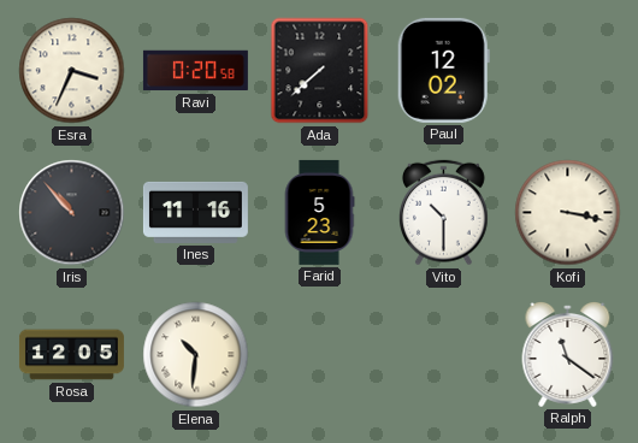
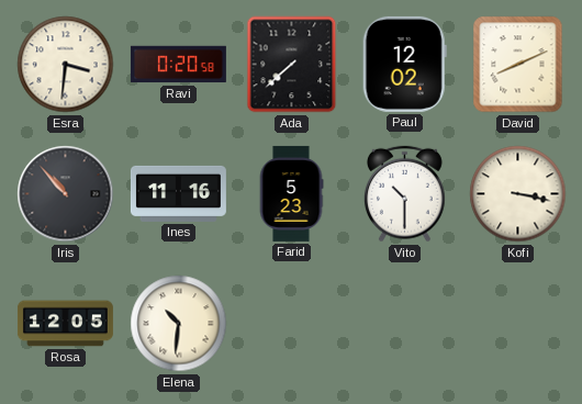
Esra: 3:34 -> 3:31 (66, 65)
David: none -> 8:11 (518, 65)
Ralph: 11:21 -> none (568, 355)
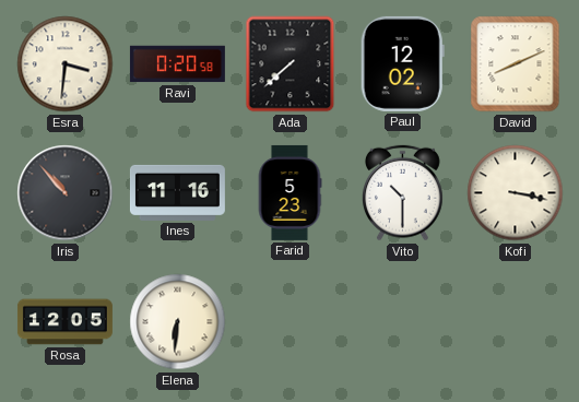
Elena: 10:31 -> 6:31 (178, 322)
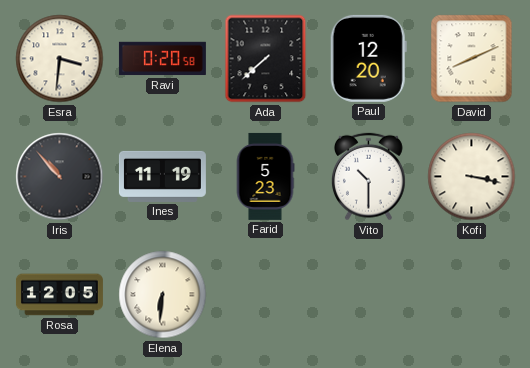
Paul: 12:02 -> 12:20 (368, 58)
Ines: 11:16 -> 11:19 (162, 176)
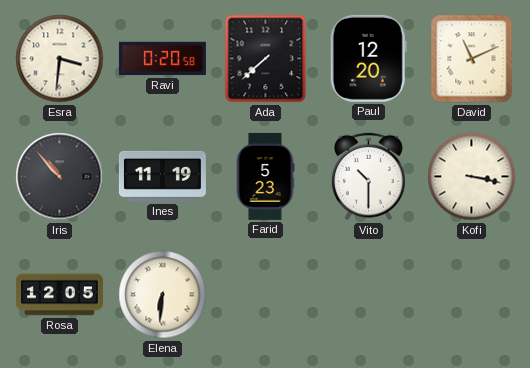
David: 8:11 -> 11:11 (472, 59)
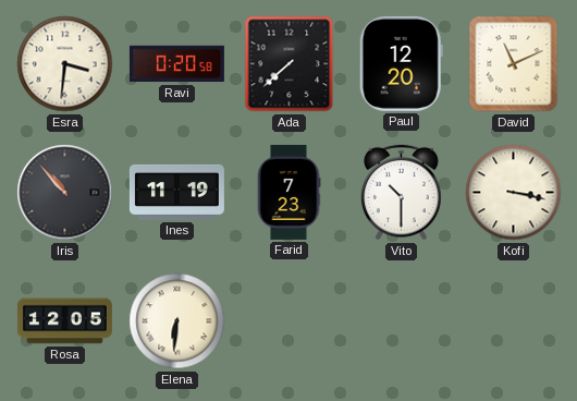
Farid: 5:23 -> 7:23 (288, 192)
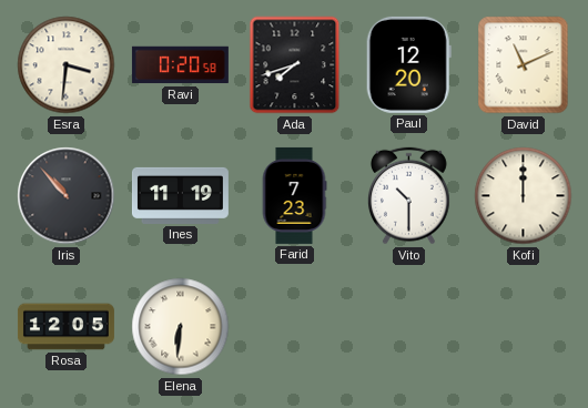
Ada: 7:38 -> 7:42 (295, 65)
Kofi: 3:17 -> 12:00 (524, 196)
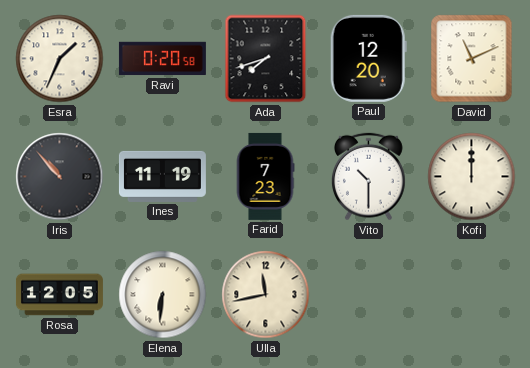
Esra: 3:31 -> 1:34 (60, 59)
Ulla: none -> 11:43 (266, 295)
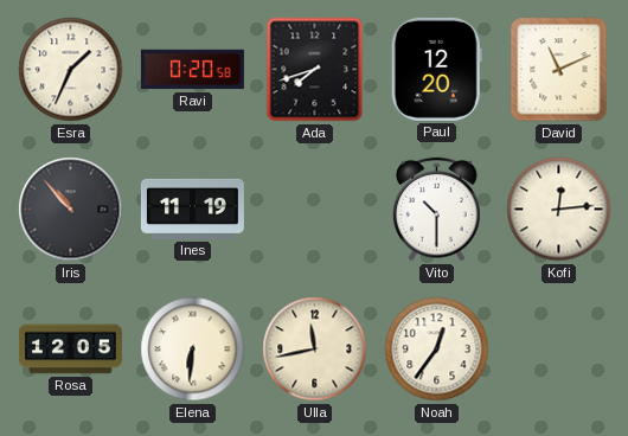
Farid: 7:23 -> none (265, 176)
Kofi: 12:00 -> 12:14 (559, 210)
Noah: none -> 12:36 (437, 350)
